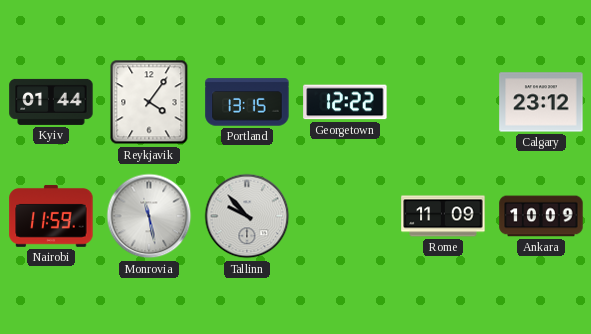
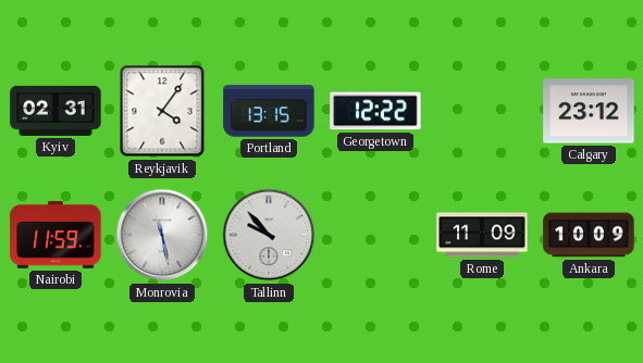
Kyiv: 01:44 -> 02:31 (55, 111)
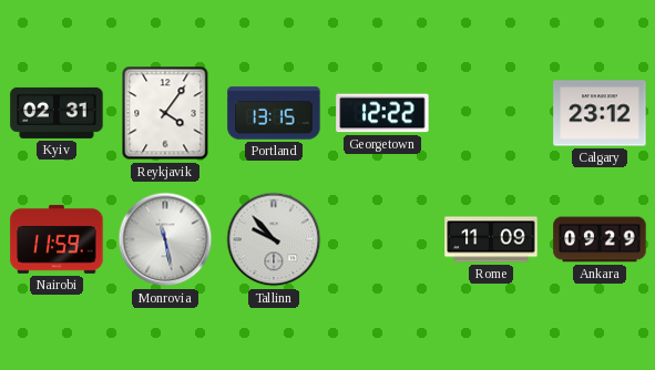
Ankara: 10:09 -> 09:29 (600, 239)
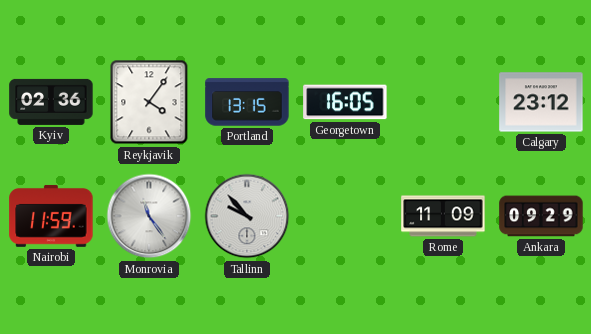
Kyiv: 02:31 -> 02:36 (51, 102)
Georgetown: 12:22 -> 16:05 (345, 102)
Monrovia: 11:28 -> 11:24 (149, 216)
